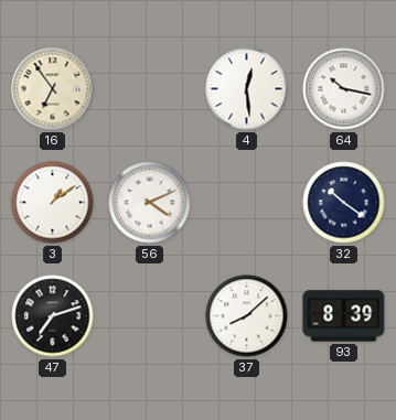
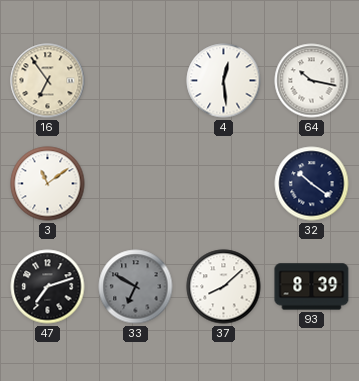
3: 1:09 -> 11:09 (48, 184)
56: 4:11 -> none (150, 203)
33: none -> 6:50 (136, 287)
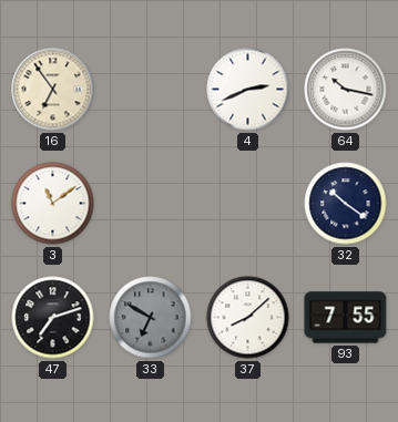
4: 12:29 -> 2:41 (248, 90)
93: 8:39 -> 7:55 (346, 318)
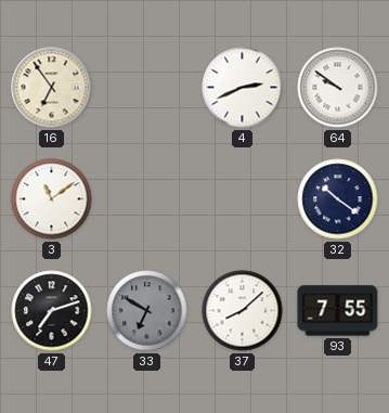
64: 10:17 -> 9:51 (338, 88)
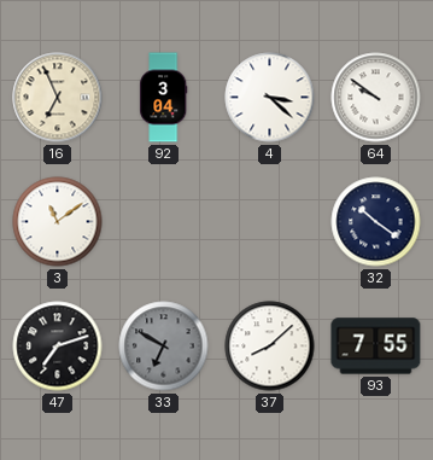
16: 6:54 -> 6:56 (58, 98)
92: none -> 3:04 (164, 98)
4: 2:41 -> 3:22 (270, 98)
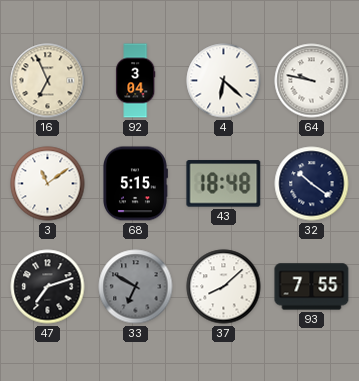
4: 3:22 -> 6:22 (224, 81)
64: 9:51 -> 9:47 (312, 81)
68: none -> 5:15 (136, 184)
43: none -> 18:48 (224, 184)
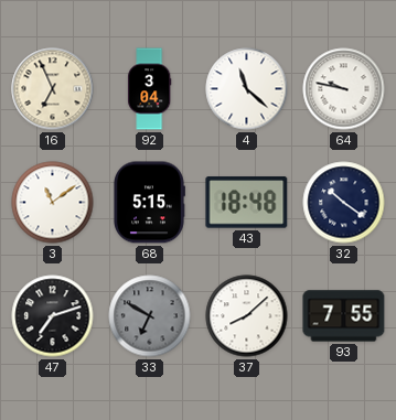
4: 6:22 -> 11:22 (247, 89)
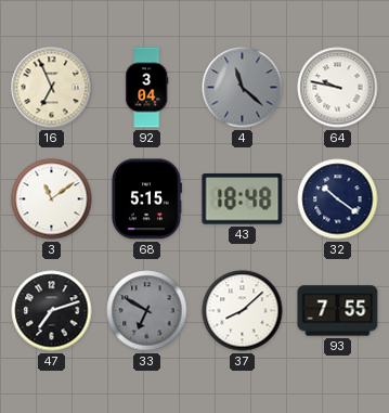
4 dial: white -> grey (243, 88)
